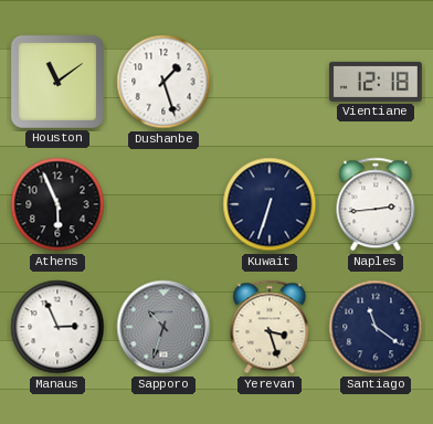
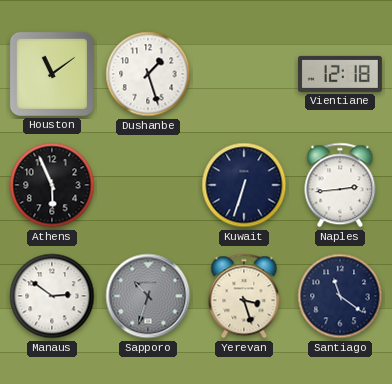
Manaus: 2:56 -> 2:51 (52, 296)
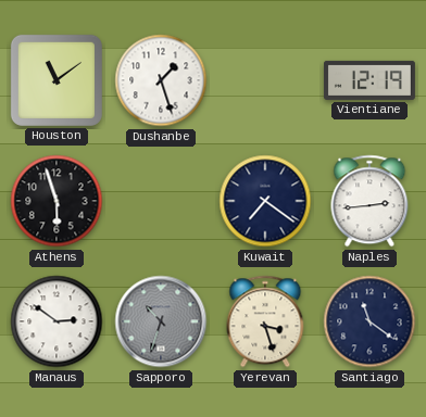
Vientiane: 12:18 -> 12:19 (369, 80)
Athens: 5:56 -> 5:57 (57, 201)
Kuwait: 6:33 -> 7:21 (265, 201)
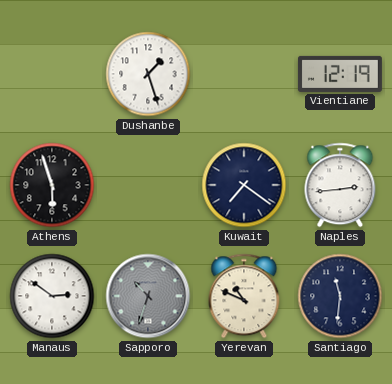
Houston: 11:09 -> none (57, 80)
Yerevan: 3:27 -> 10:49 (244, 296)
Santiago: 11:21 -> 11:31 (340, 296)
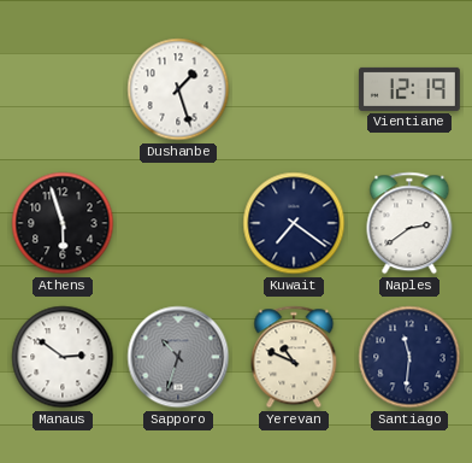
Naples: 2:44 -> 2:39 (409, 223)
